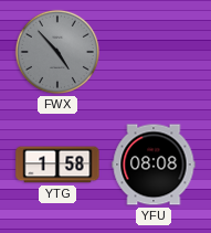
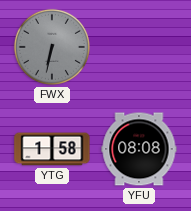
FWX: 4:53 -> 6:32 (52, 47)
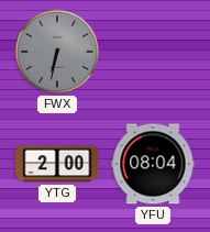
YTG: 1:58 -> 2:00 (57, 164)
YFU: 08:08 -> 08:04 (153, 164)
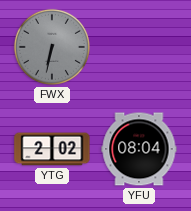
YTG: 2:00 -> 2:02 (52, 149)
